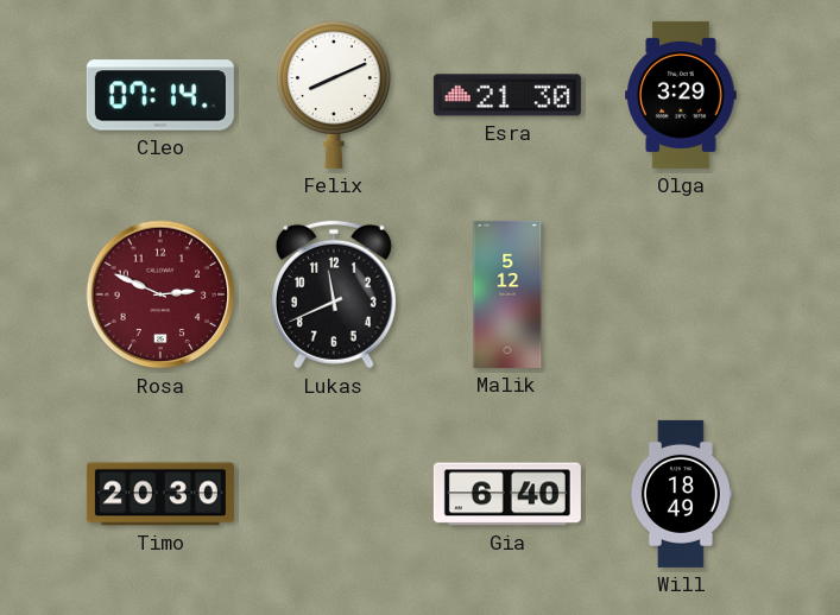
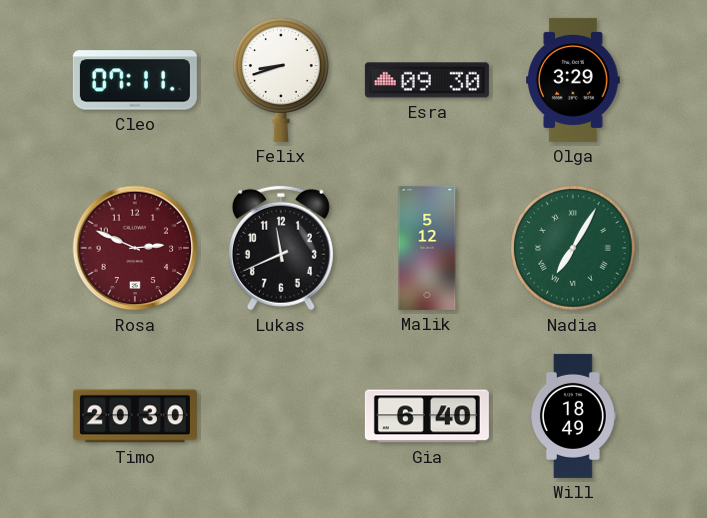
Cleo: 07:14 -> 07:11 (135, 80)
Felix: 8:11 -> 8:42 (282, 80)
Esra: 21:30 -> 09:30 (427, 80)
Nadia: none -> 7:05 (573, 248)
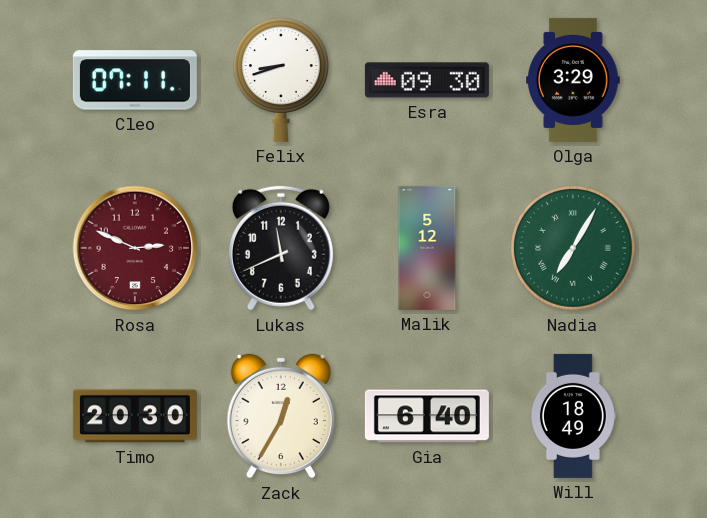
Zack: none -> 12:35 (281, 416)
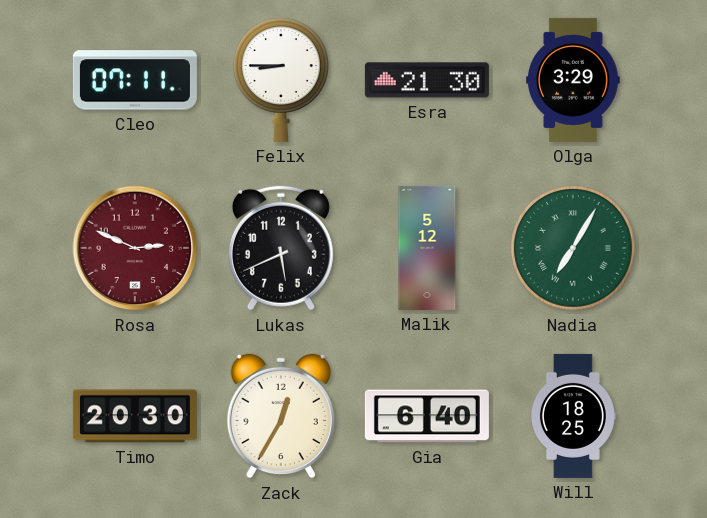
Felix: 8:42 -> 8:45 (282, 80)
Esra: 09:30 -> 21:30 (427, 80)
Lukas: 11:41 -> 5:41 (281, 248)
Will: 18:49 -> 18:25 (573, 416)
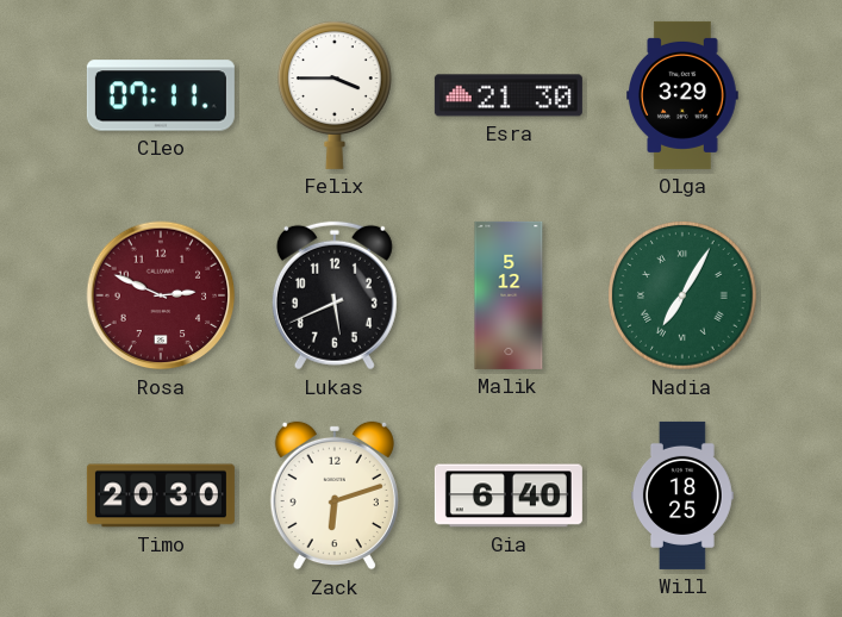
Felix: 8:45 -> 3:45 (336, 95)
Zack: 12:35 -> 6:12 (335, 496)
